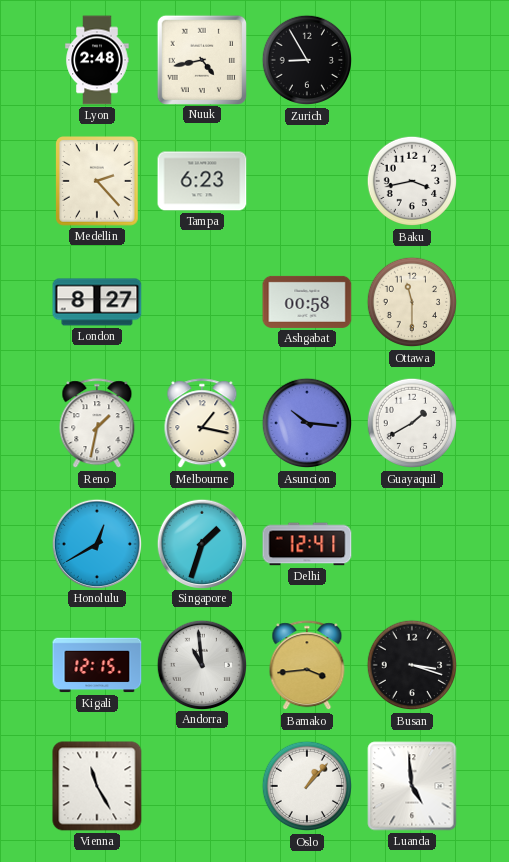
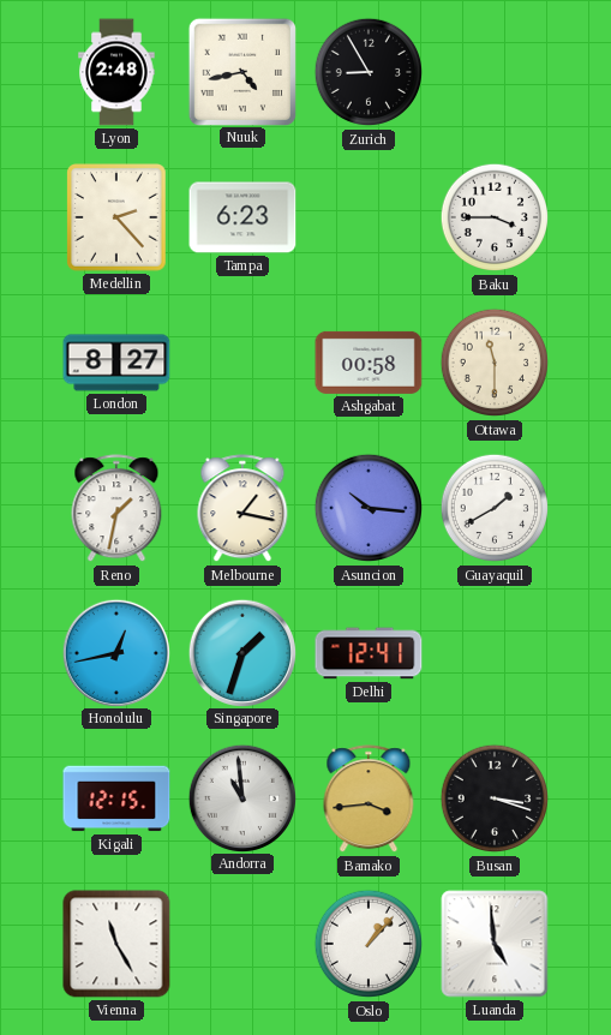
Baku: 3:43 -> 3:45 (495, 217)
Honolulu: 12:40 -> 12:43 (115, 652)
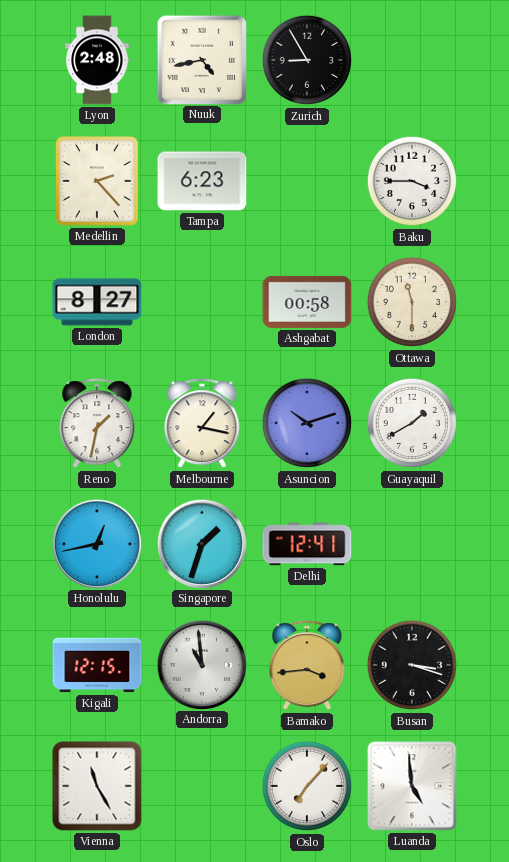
Asuncion: 10:16 -> 10:12 (307, 423)
Oslo: 1:07 -> 7:07 (307, 786)
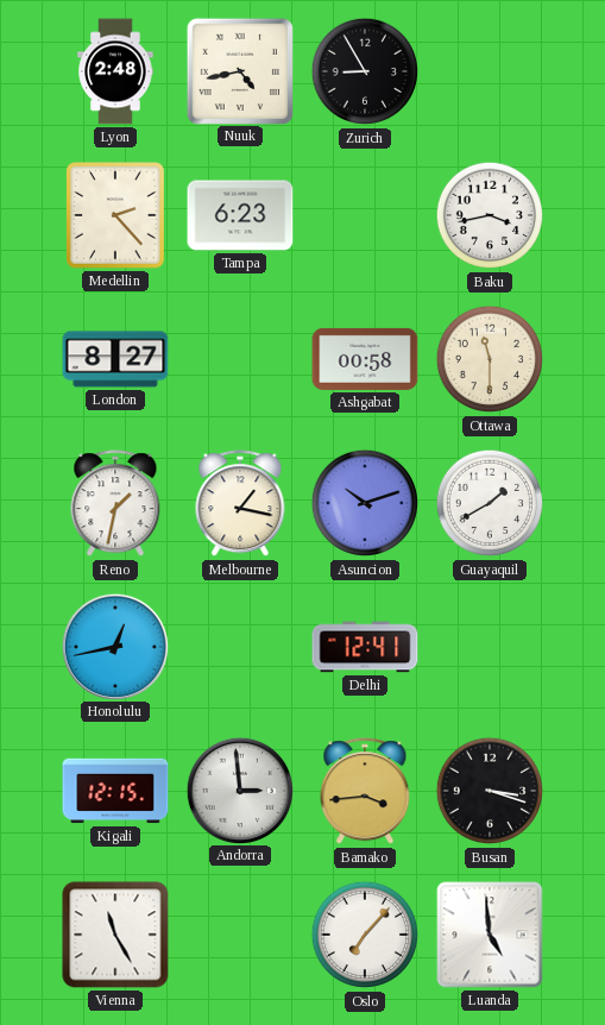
Baku: 3:45 -> 3:43 (490, 215)
Singapore: 1:33 -> none (201, 543)
Andorra: 10:59 -> 2:59 (239, 790)
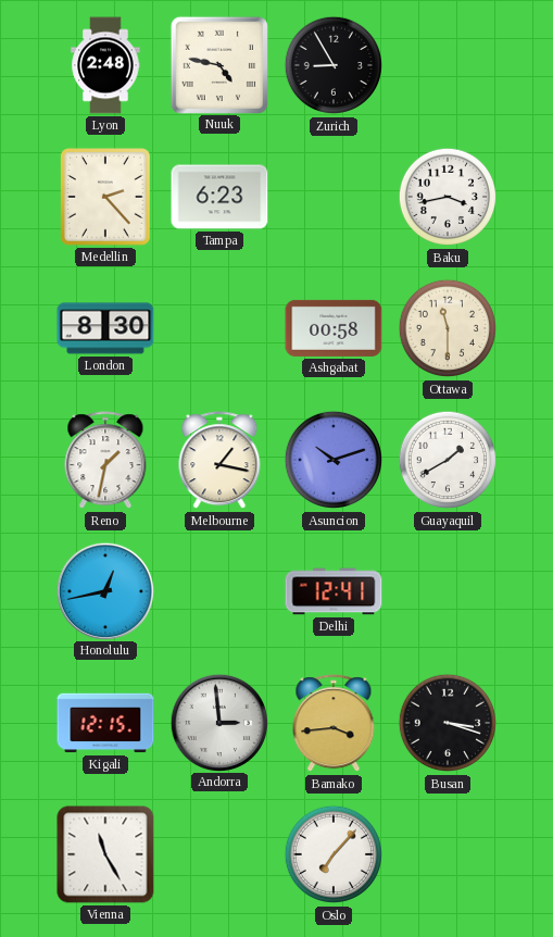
Nuuk: 4:43 -> 4:47 (218, 64)
London: 8:27 -> 8:30 (105, 328)
Luanda: 4:59 -> none (490, 935)
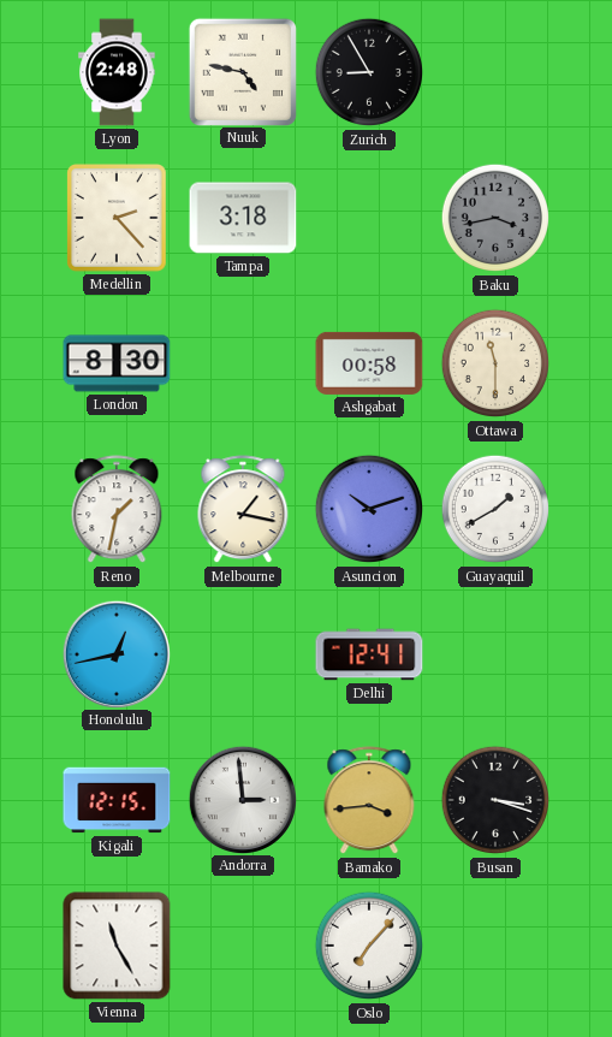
Tampa: 6:23 -> 3:18 (243, 218)
Baku dial: white -> grey (495, 218)
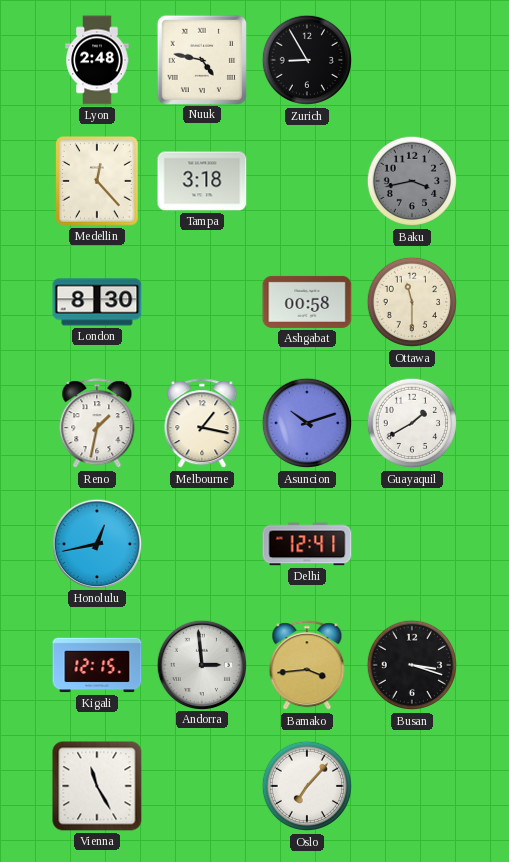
Medellin: 2:23 -> 12:23 (98, 181)
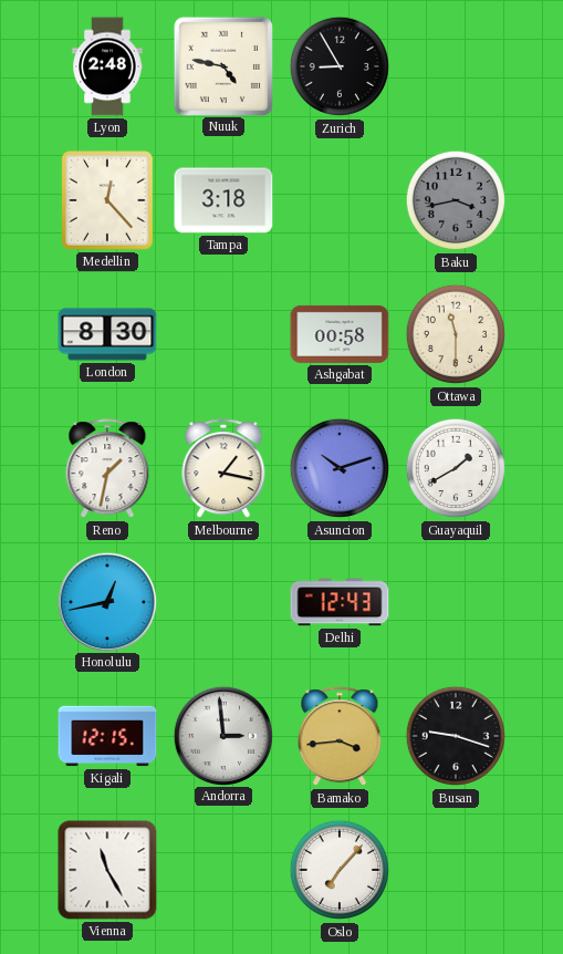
Delhi: 12:41 -> 12:43 (340, 602)
Busan: 3:18 -> 9:18 (456, 736)
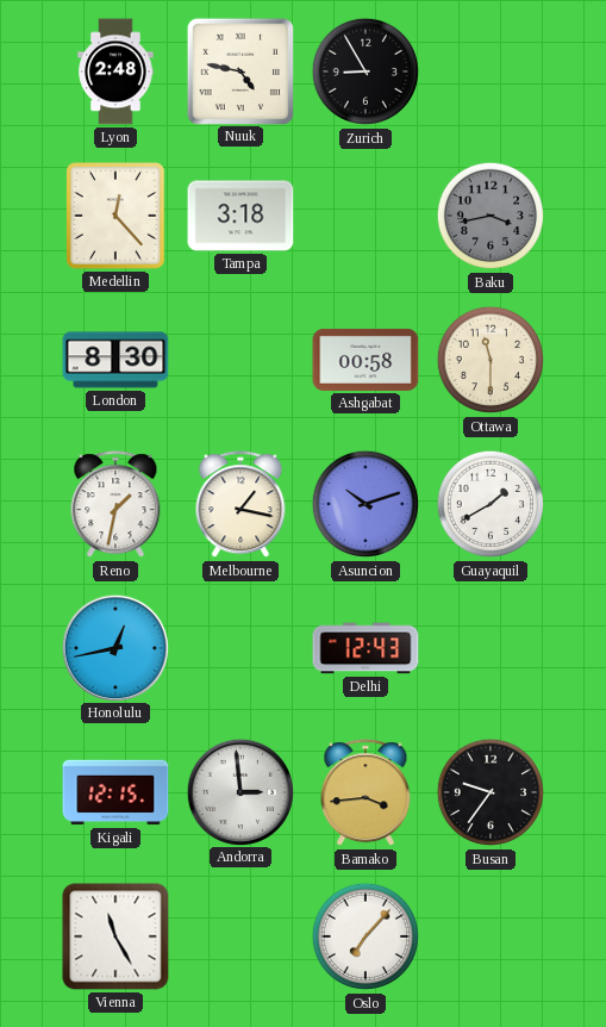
Busan: 9:18 -> 9:36 (491, 792)
